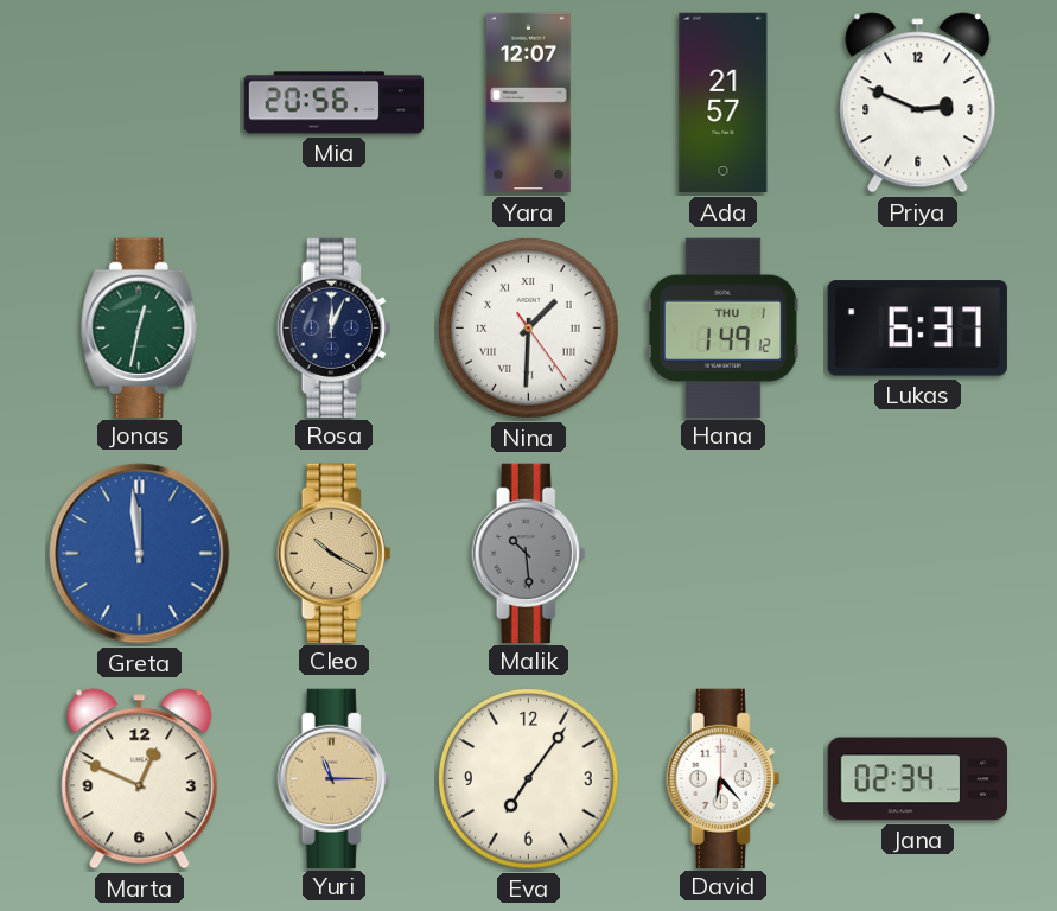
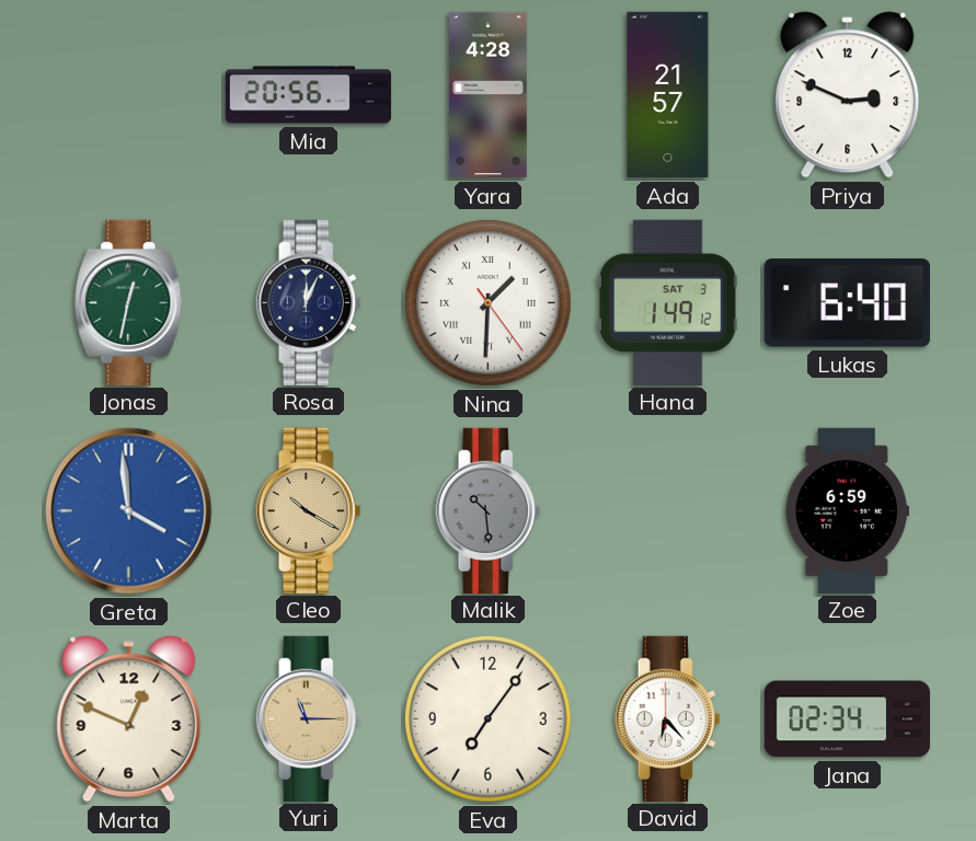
Yara: 12:07 -> 4:28 (487, 95)
Hana date: THU 1 -> SAT 3 (668, 302)
Lukas: 6:37 -> 6:40 (847, 303)
Greta: 11:59 -> 3:59 (129, 511)
Zoe: none -> 6:59 (847, 510)
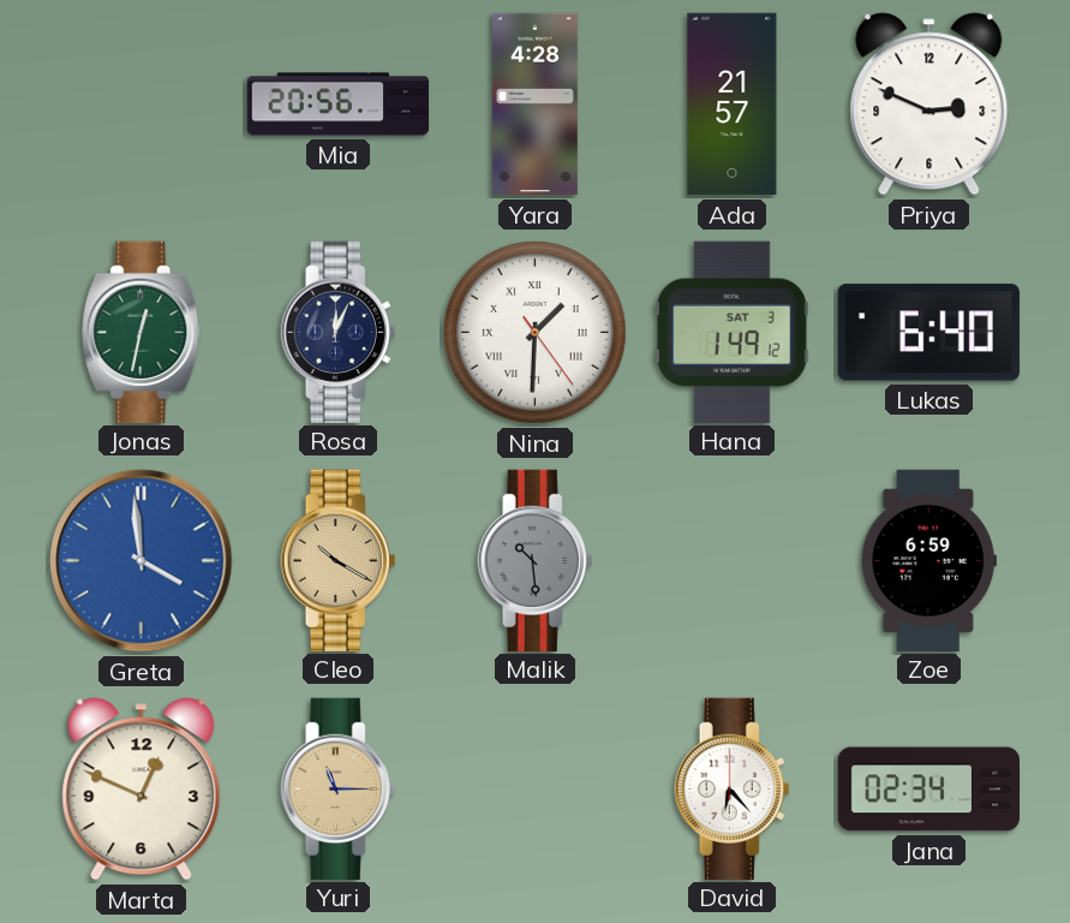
Eva: 7:06 -> none (489, 719)
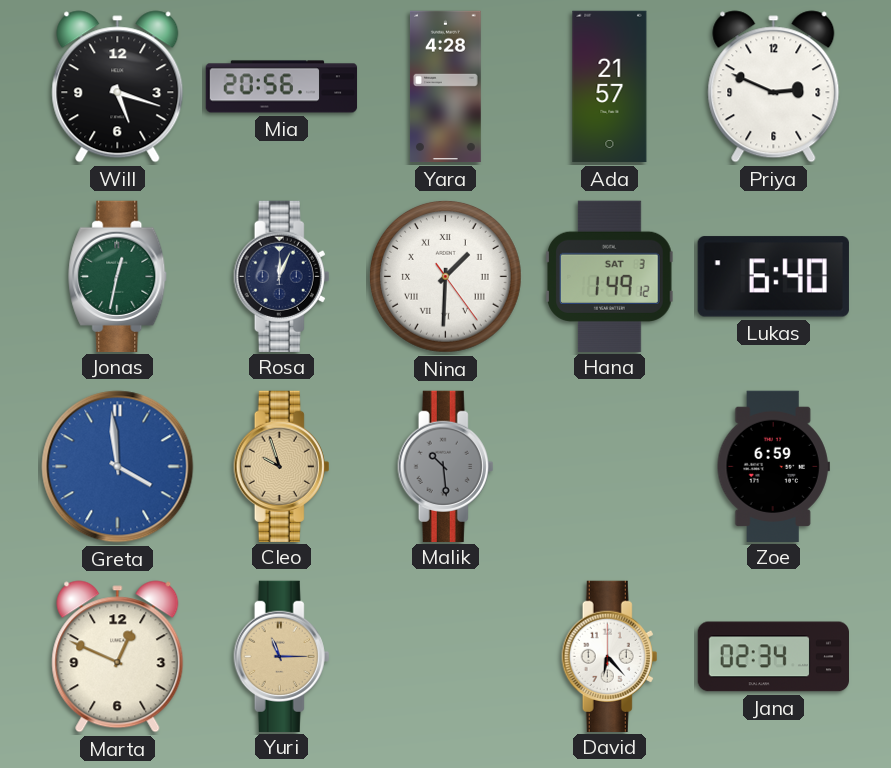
Will: none -> 5:18 (118, 87)
Cleo: 10:20 -> 9:57 (282, 466)
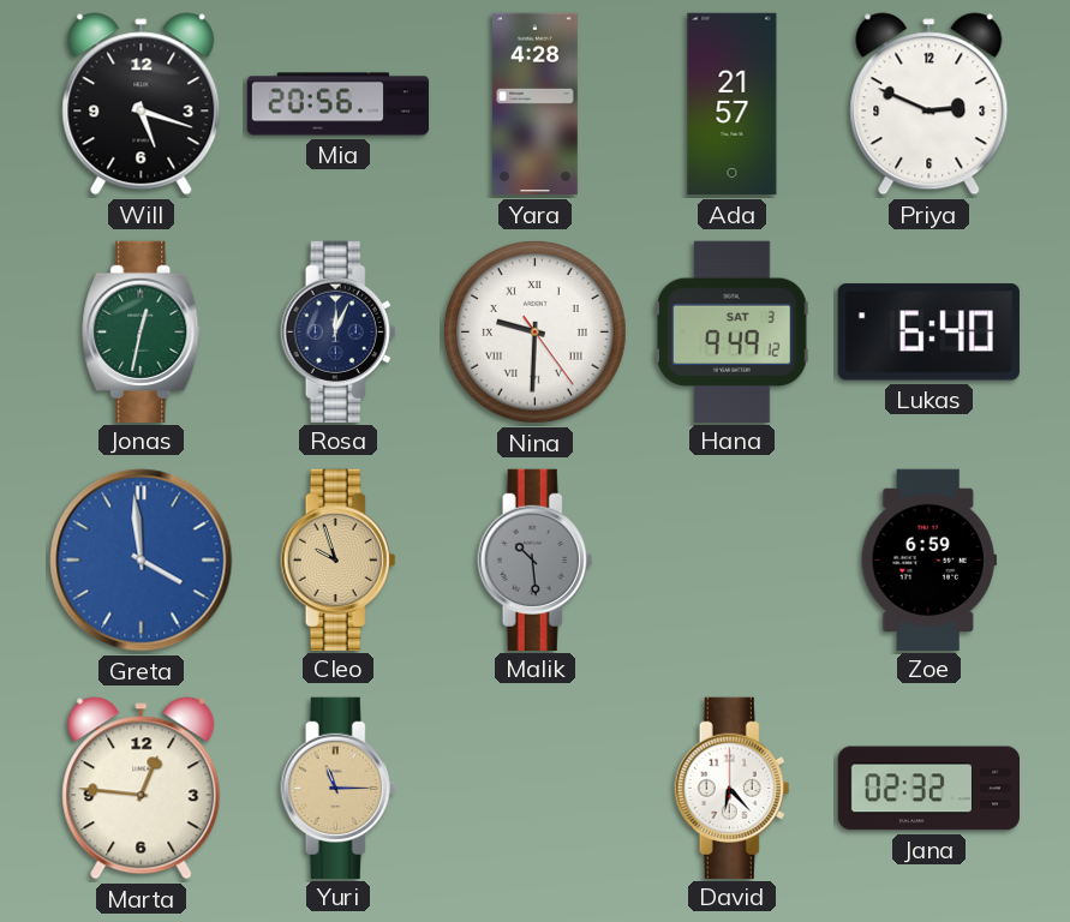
Nina: 1:30 -> 9:30 (536, 333)
Hana: 1:49 -> 9:49 (733, 331)
Marta: 12:49 -> 12:46 (142, 789)
Jana: 02:34 -> 02:32 (928, 789)
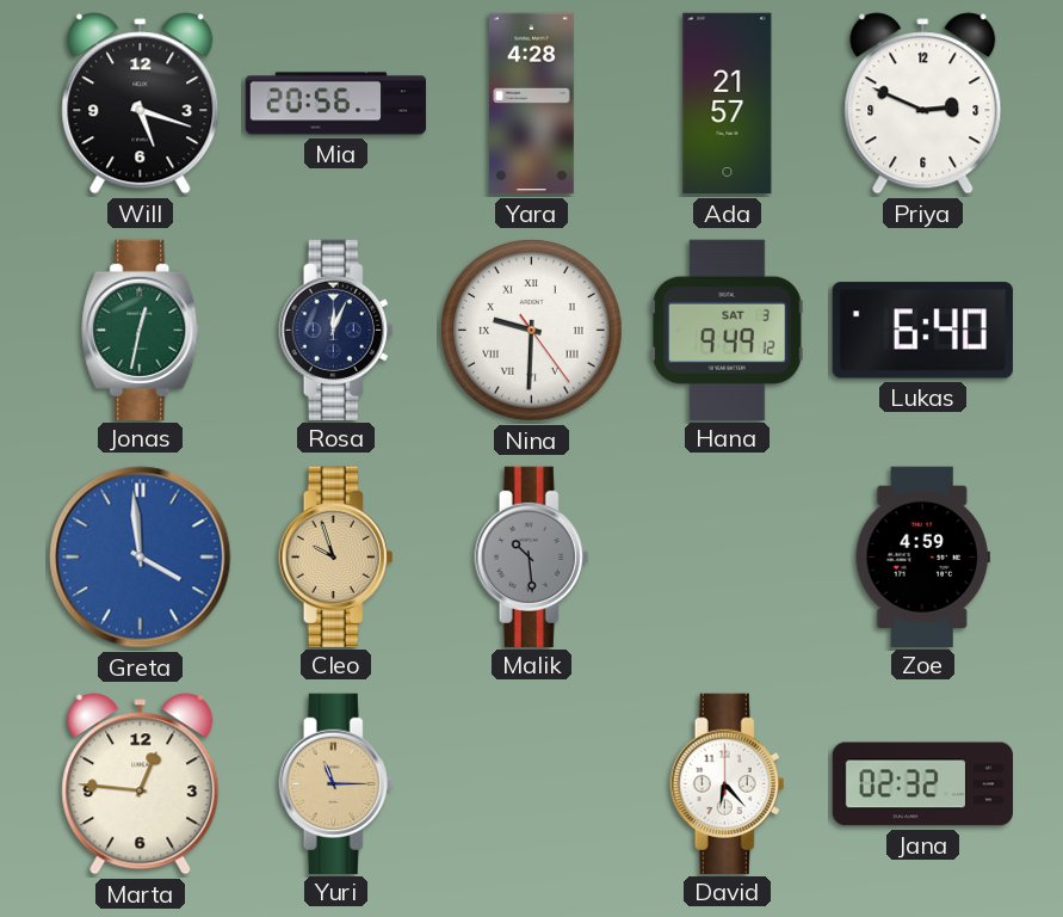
Zoe: 6:59 -> 4:59 (922, 556)
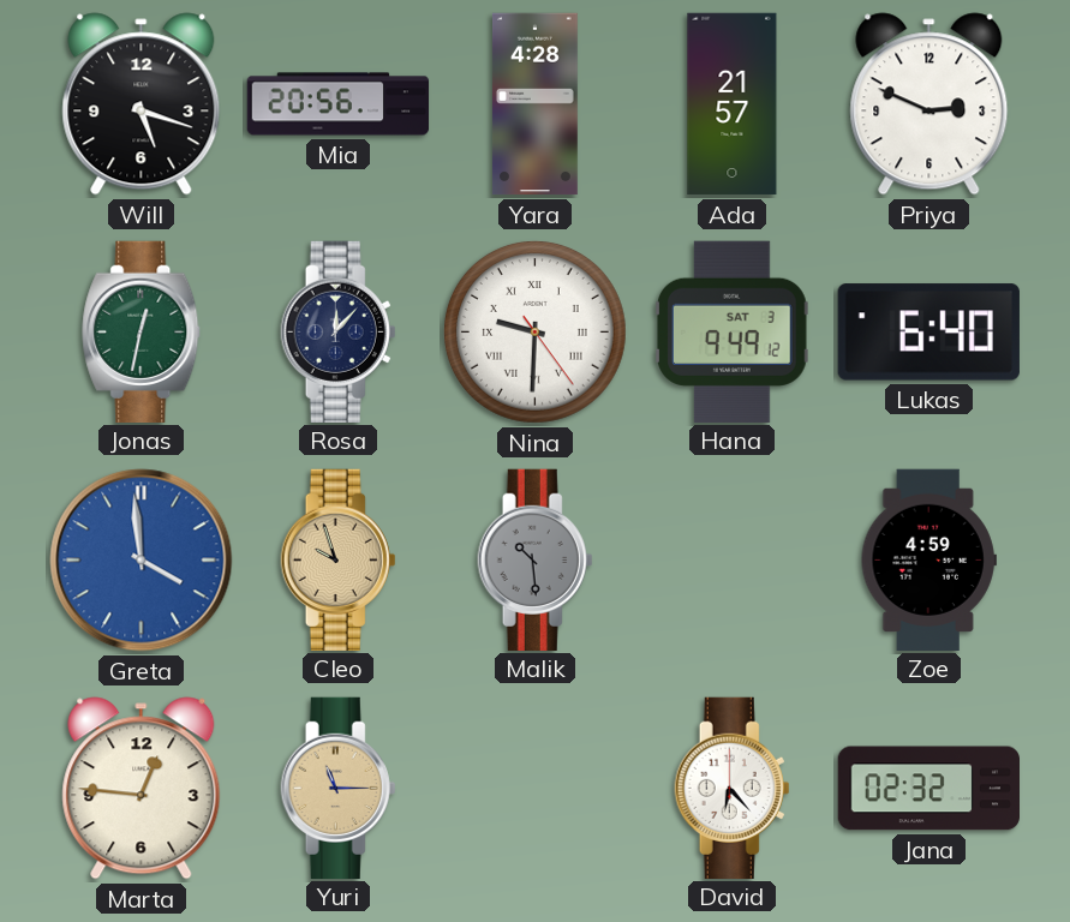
Rosa: 12:04 -> 12:07 (339, 331)
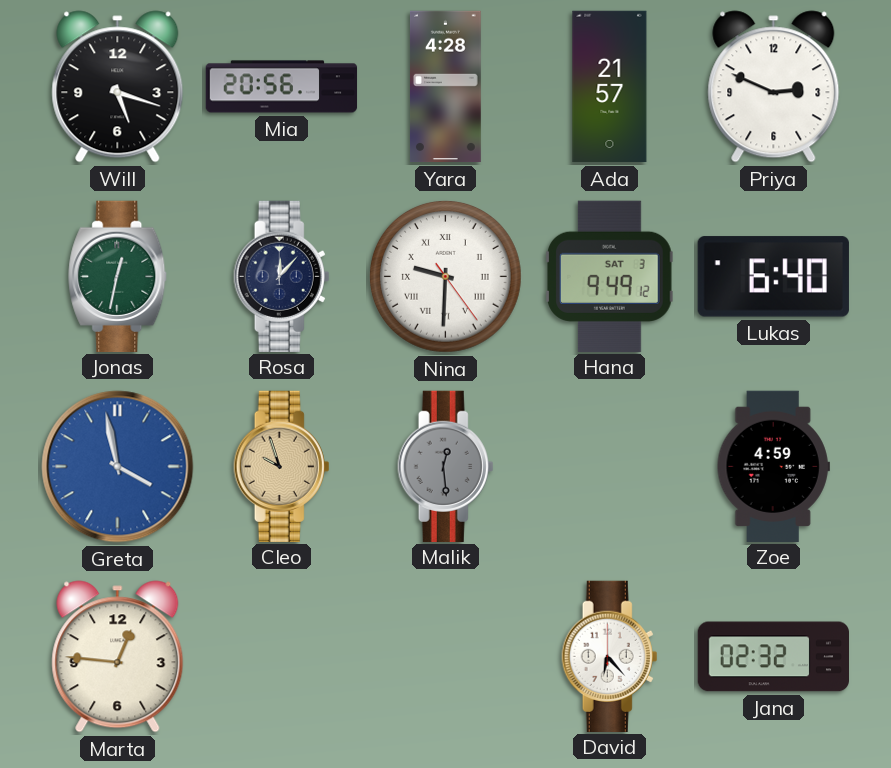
Greta: 3:59 -> 3:58 (118, 467)
Malik: 10:29 -> 12:29 (446, 466)
Yuri: 11:15 -> none (339, 788)
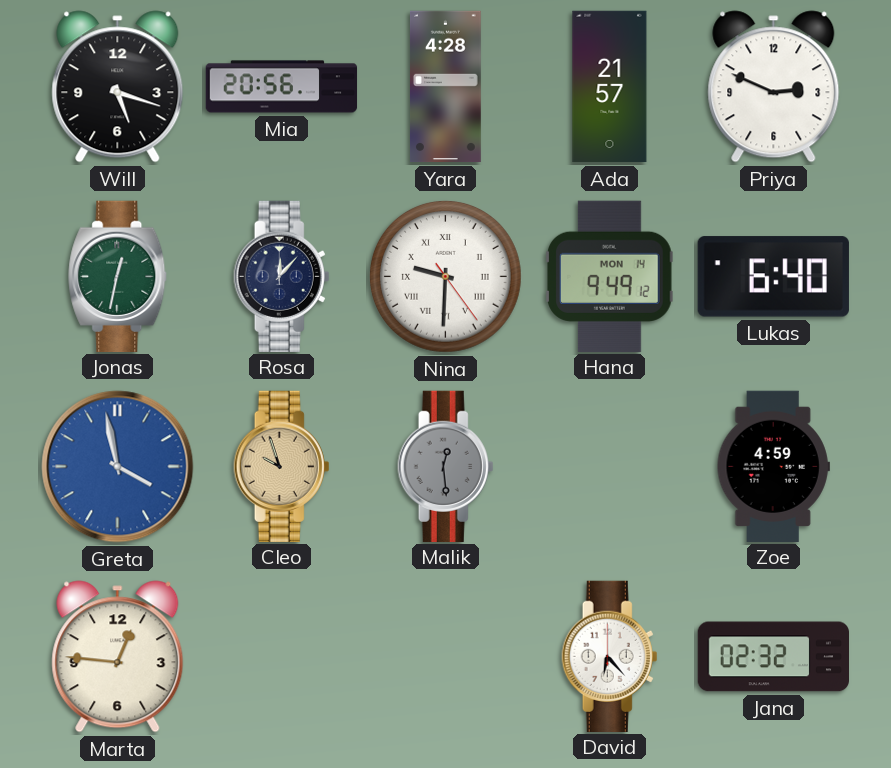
Hana date: SAT 3 -> MON 14 (610, 276)
